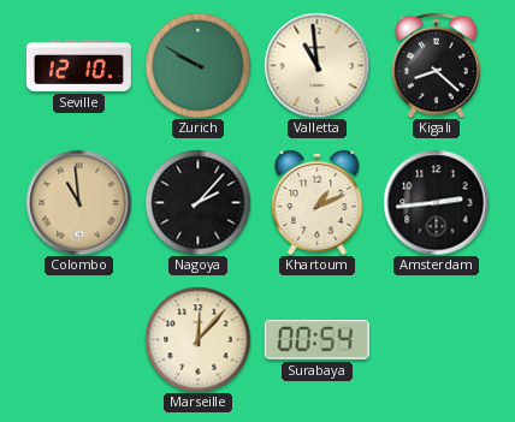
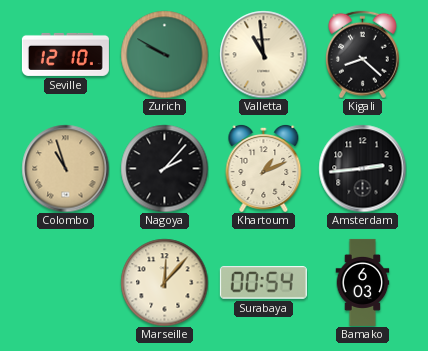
Colombo: 10:59 -> 10:57 (65, 168)
Bamako: none -> 6:03 (363, 282)
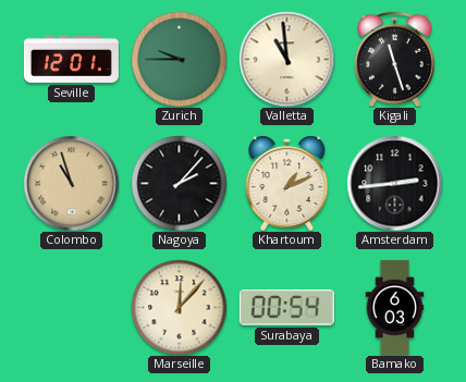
Seville: 12:10 -> 12:01 (71, 59)
Zurich: 9:50 -> 9:45 (179, 59)
Kigali: 8:22 -> 11:27 (394, 59)
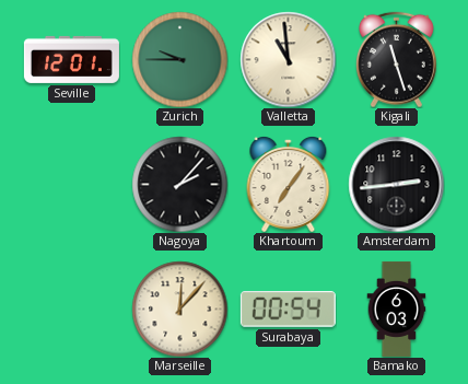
Colombo: 10:57 -> none (71, 183)
Khartoum: 1:11 -> 7:06 (289, 184)
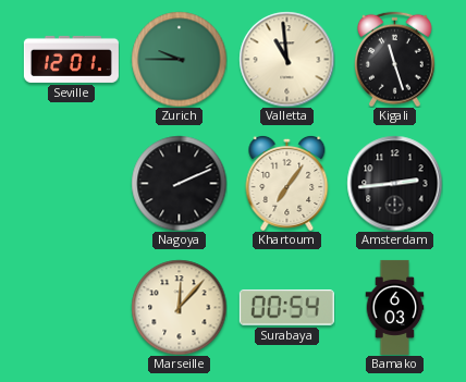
Nagoya: 2:07 -> 2:11 (179, 183)
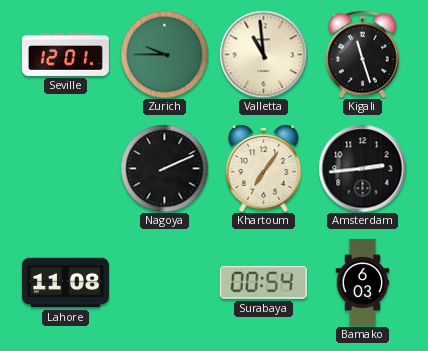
Lahore: none -> 11:08 (65, 283)
Marseille: 12:07 -> none (179, 307)
